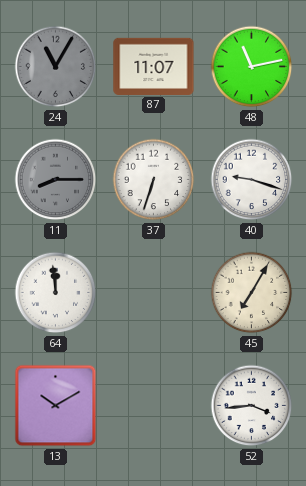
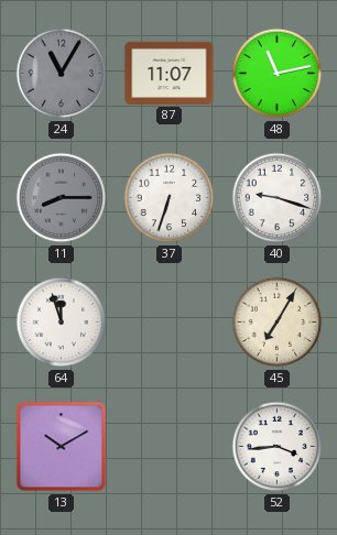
64: 11:59 -> 11:57 (62, 323)
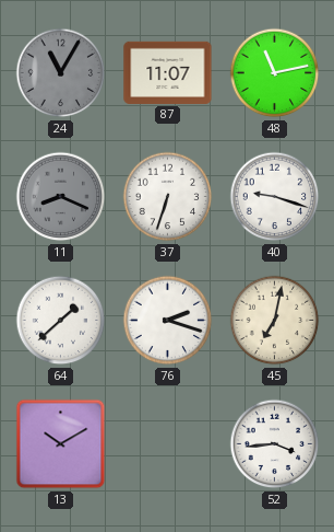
11: 8:15 -> 8:19 (61, 197)
64: 11:57 -> 1:38 (61, 321)
76: none -> 2:18 (168, 321)
45: 7:05 -> 7:02 (275, 321)
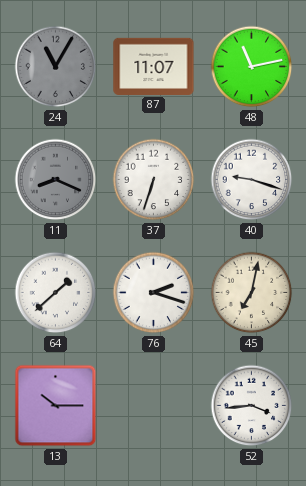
13: 10:10 -> 10:15 (56, 406)
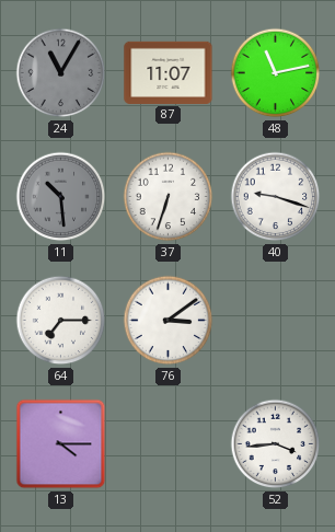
11: 8:19 -> 10:29 (61, 197)
64: 1:38 -> 7:15 (61, 321)
76: 2:18 -> 3:09 (169, 321)
45: 7:02 -> none (252, 293)
13: 10:15 -> 4:15 (61, 444)
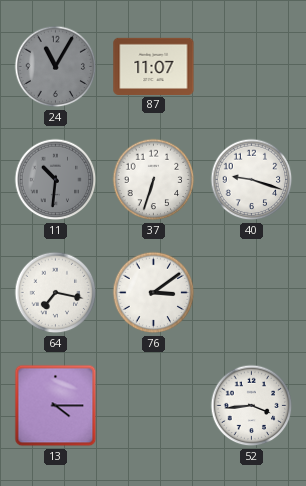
48: 11:13 -> none (276, 73)
11: 10:29 -> 10:31 (56, 180)
64: 7:15 -> 7:17 (56, 293)
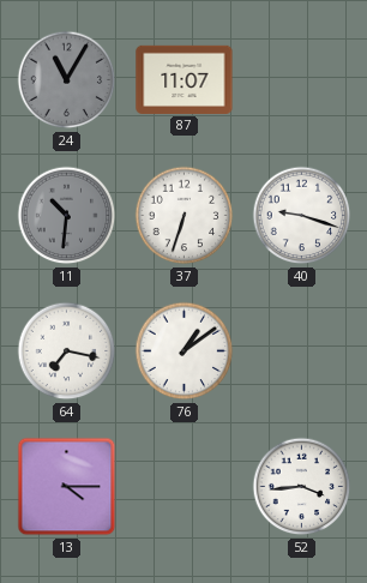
76: 3:09 -> 1:09 (185, 351)
